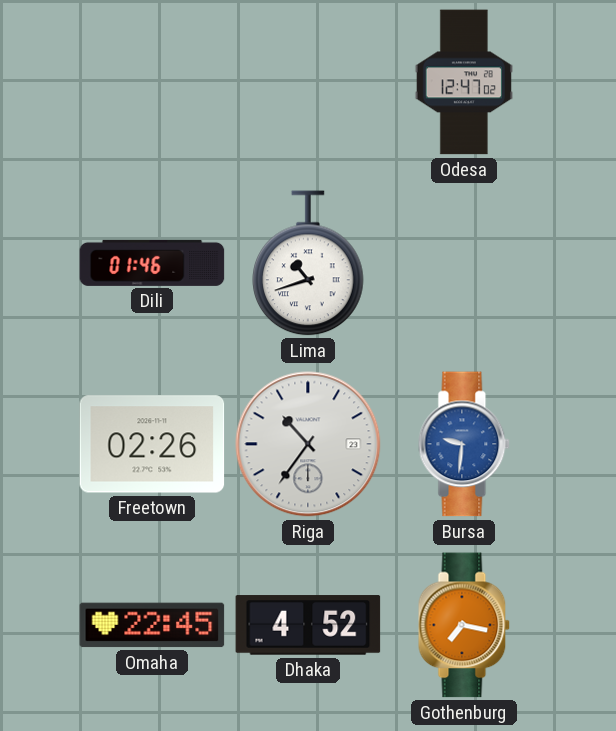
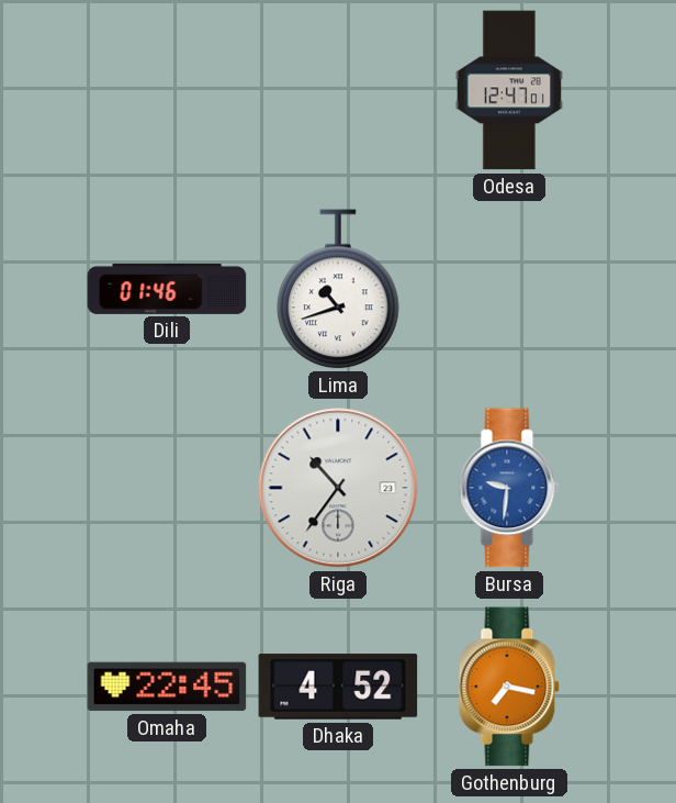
Odesa: 12:47:02 -> 12:47:01 (509, 90)
Freetown: 02:26 -> none (152, 444)
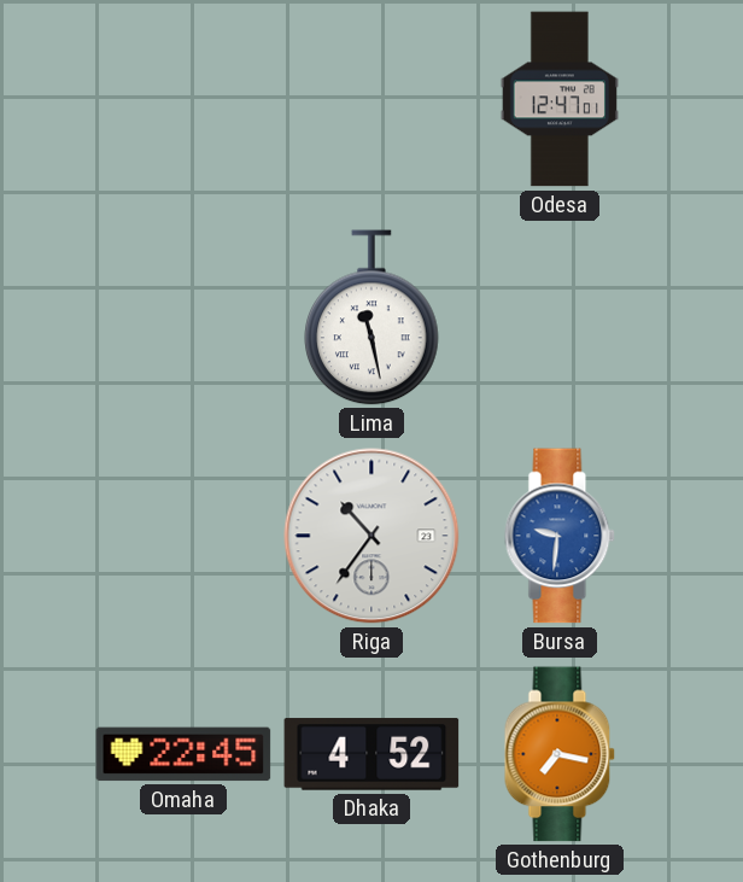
Dili: 01:46 -> none (167, 289)
Lima: 10:42 -> 11:28 (371, 317)
